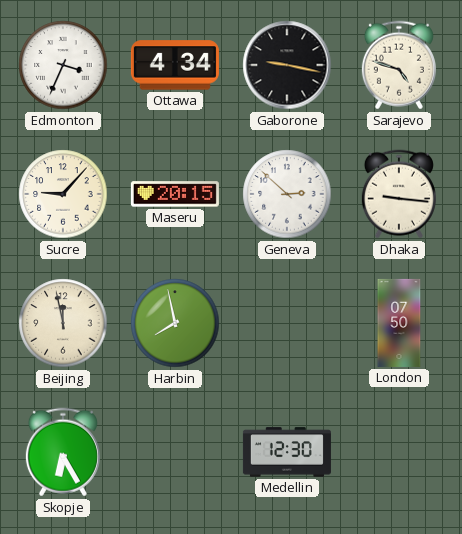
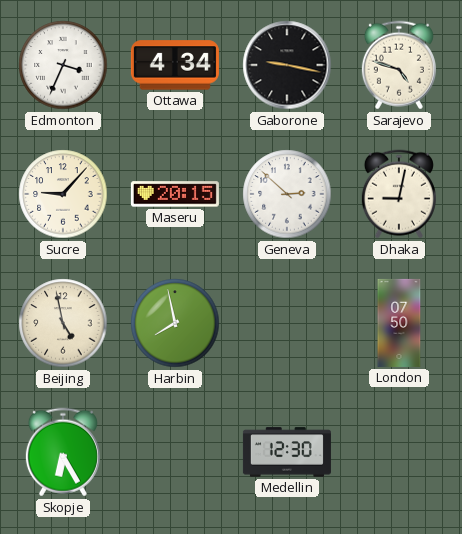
Dhaka: 9:16 -> 9:02 (399, 194)
Beijing: 11:58 -> 4:58 (63, 323)
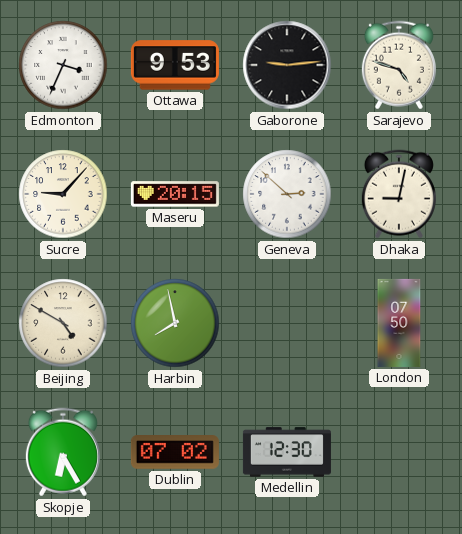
Ottawa: 4:34 -> 9:53 (175, 65)
Gaborone: 9:17 -> 9:14 (287, 65)
Beijing: 4:58 -> 4:50 (63, 323)
Dublin: none -> 07:02 (175, 453)
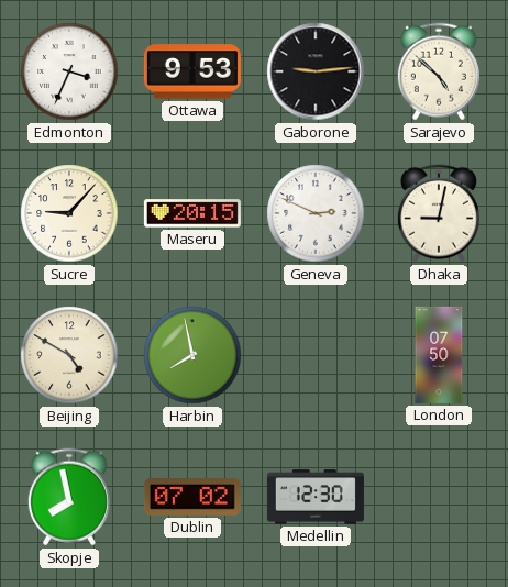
Sarajevo: 4:48 -> 4:52 (439, 71)
Geneva: 2:52 -> 2:49 (316, 213)
Skopje: 6:25 -> 7:58 (69, 497)
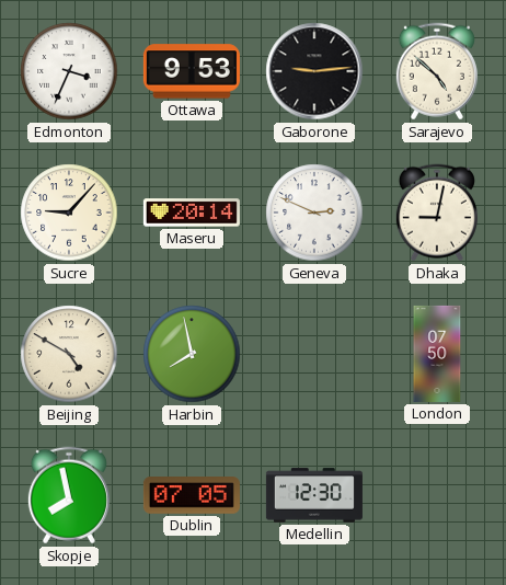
Maseru: 20:15 -> 20:14 (192, 213)
Dublin: 07:02 -> 07:05 (192, 496)
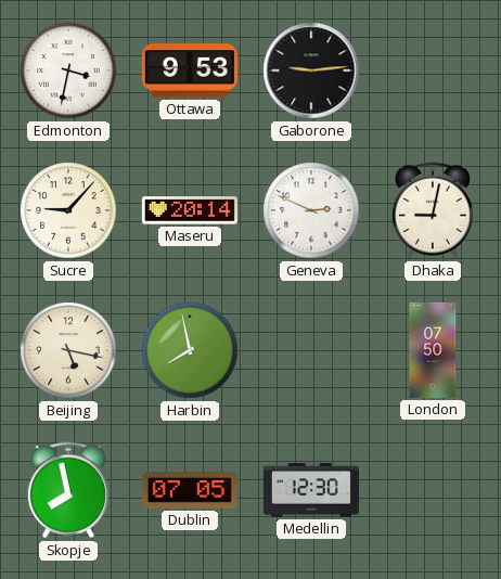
Edmonton: 3:34 -> 3:32 (68, 70)
Sarajevo: 4:52 -> none (437, 71)
Beijing: 4:50 -> 5:17 (68, 350)
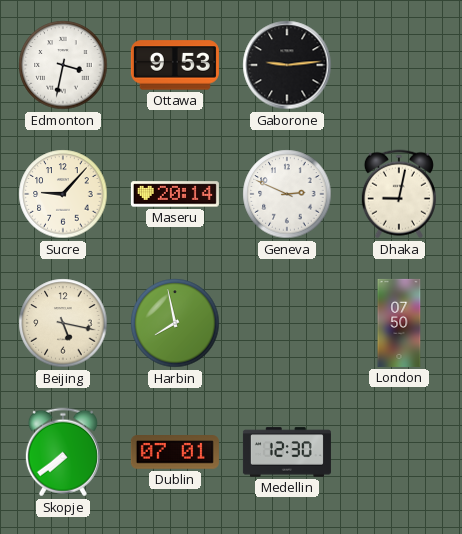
Skopje: 7:58 -> 7:39 (63, 452)
Dublin: 07:05 -> 07:01 (175, 453)
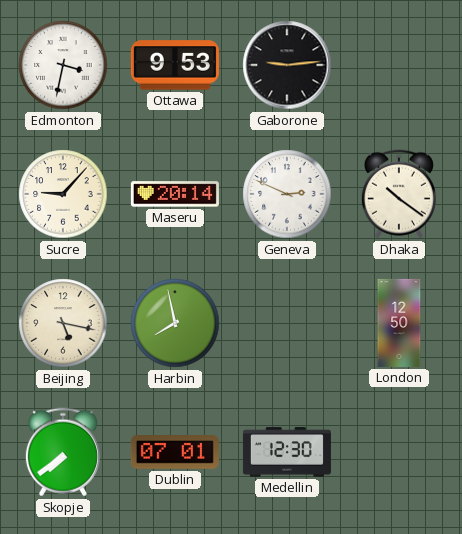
Dhaka: 9:02 -> 10:21 (399, 194)
London: 07:50 -> 12:50 (399, 323)
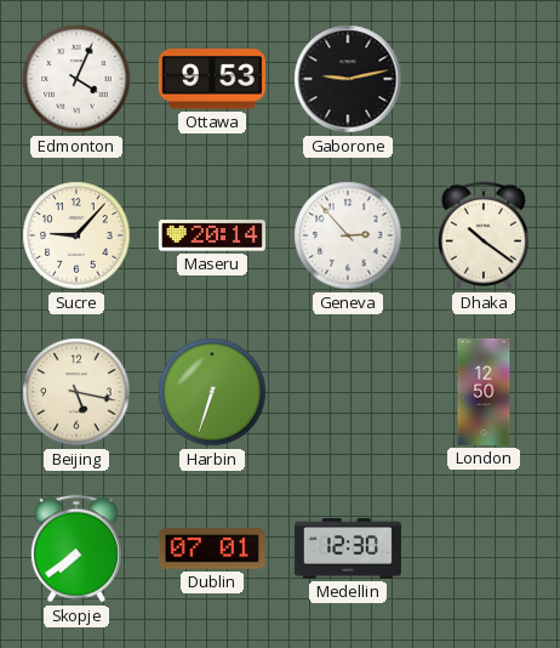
Edmonton: 3:32 -> 4:04 (76, 79)
Gaborone: 9:14 -> 9:13 (348, 79)
Geneva: 2:49 -> 2:53 (348, 235)
Harbin: 7:58 -> 6:33 (212, 392)
